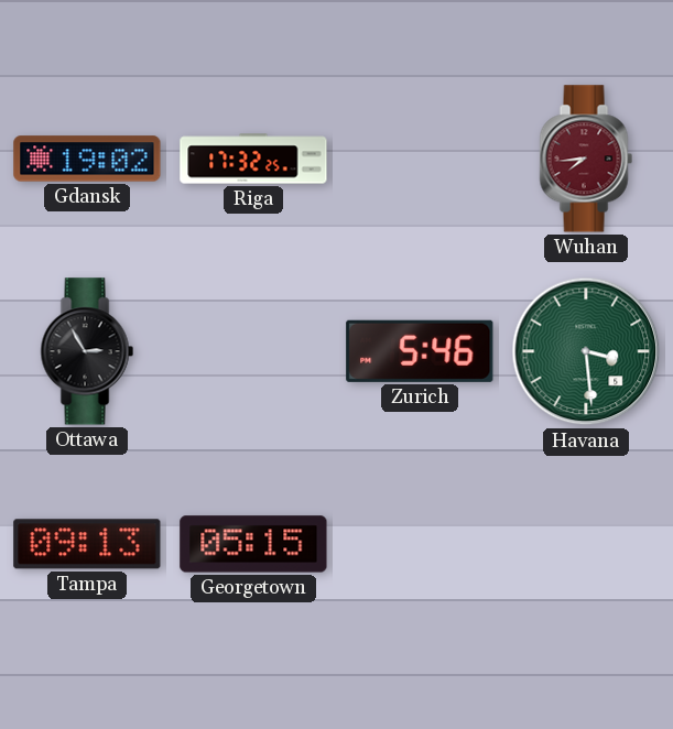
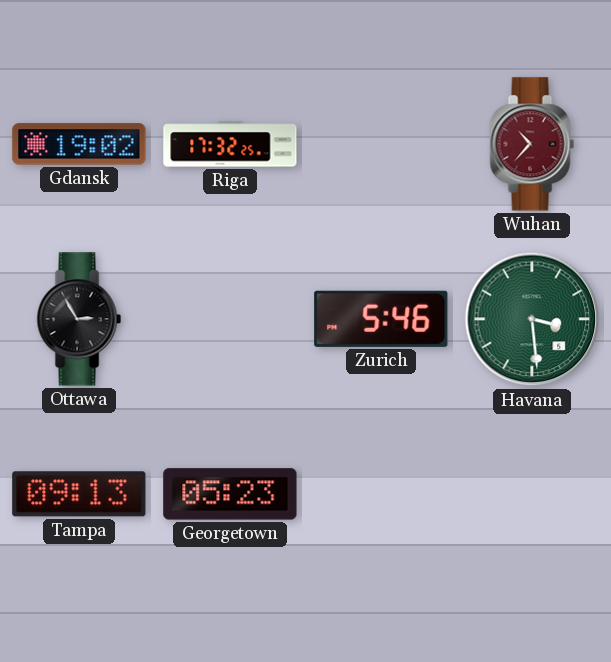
Wuhan: 7:44 -> 10:37 (532, 144)
Georgetown: 05:15 -> 05:23 (230, 494)
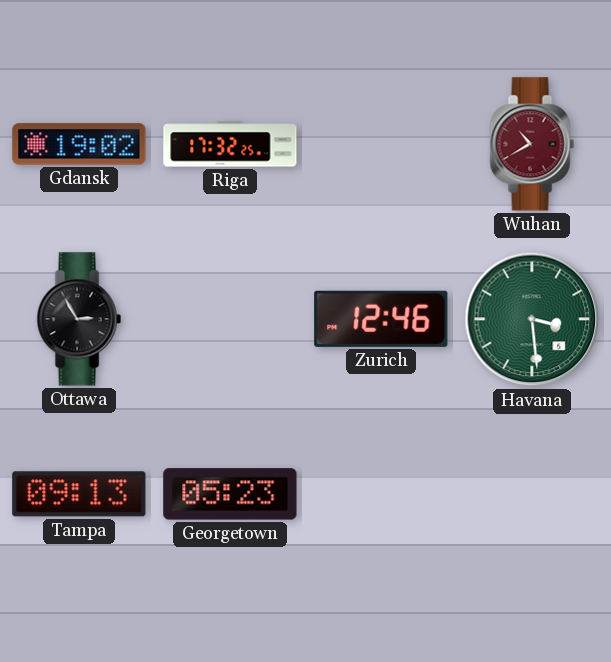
Wuhan: 10:37 -> 10:40 (532, 144)
Zurich: 5:46 -> 12:46 (381, 319)
